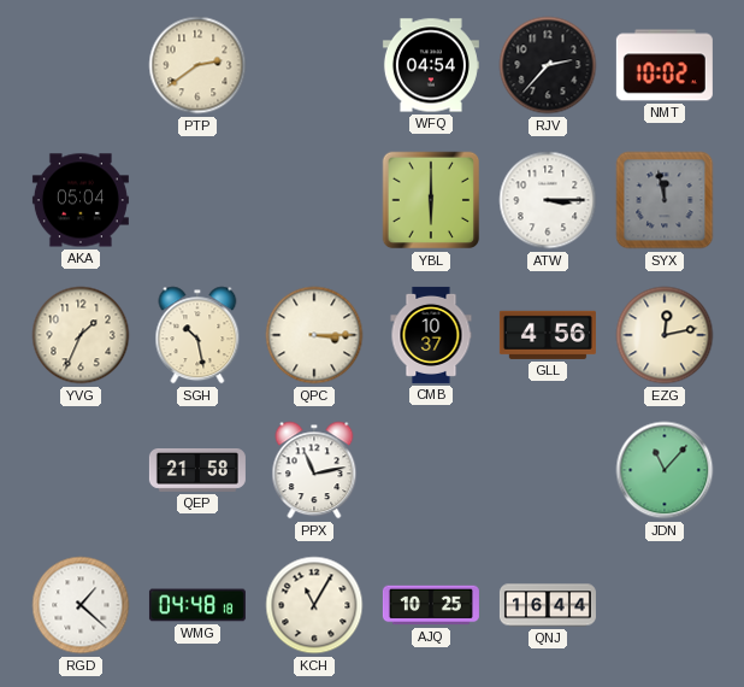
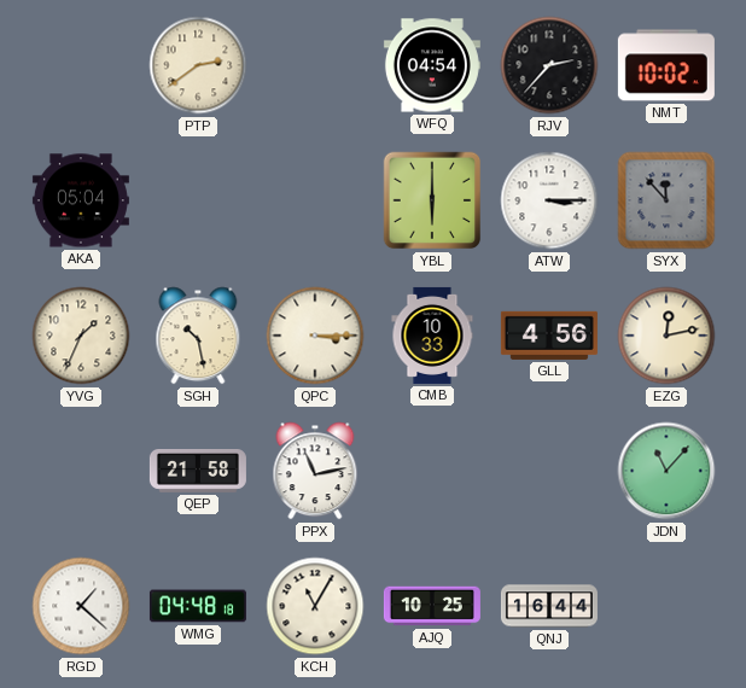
SYX: 11:58 -> 11:53 (666, 200)
CMB: 10:37 -> 10:33 (432, 336)
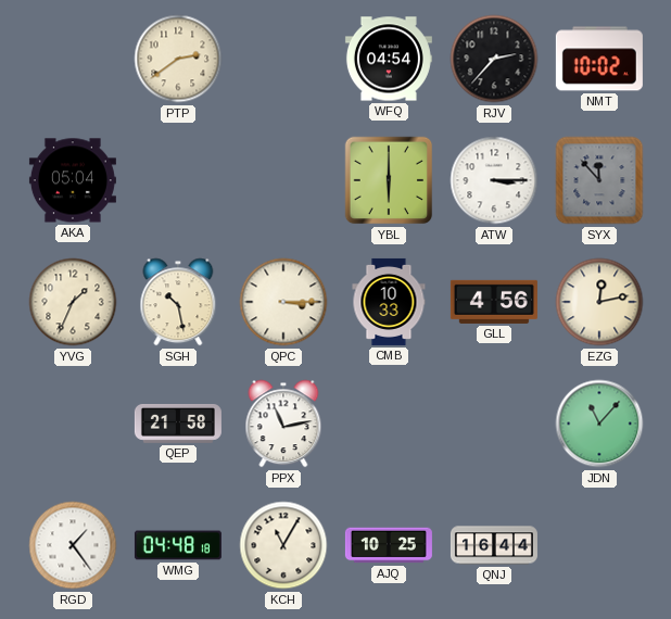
RGD: 1:22 -> 1:24 (73, 545)
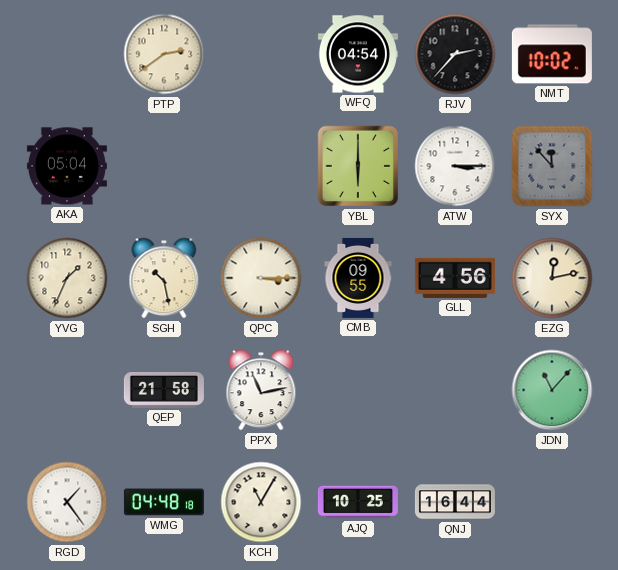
CMB: 10:33 -> 09:55 (358, 278)
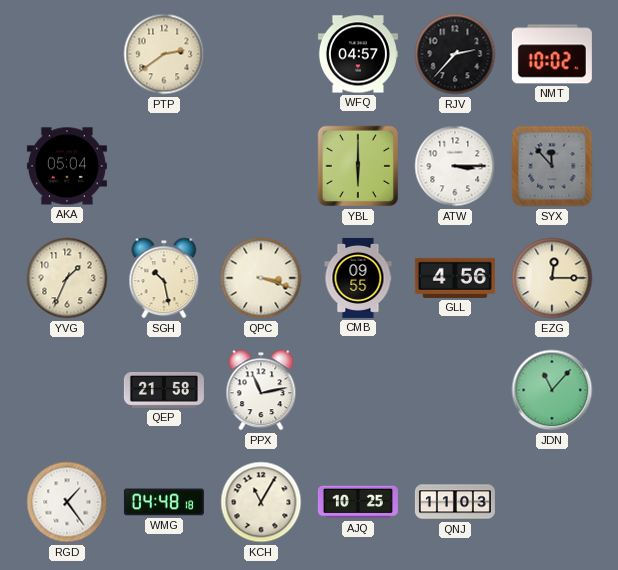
WFQ: 04:54 -> 04:57 (358, 54)
QPC: 3:15 -> 3:18 (261, 278)
EZG: 12:13 -> 12:15 (552, 278)
QNJ: 16:44 -> 11:03 (455, 502)
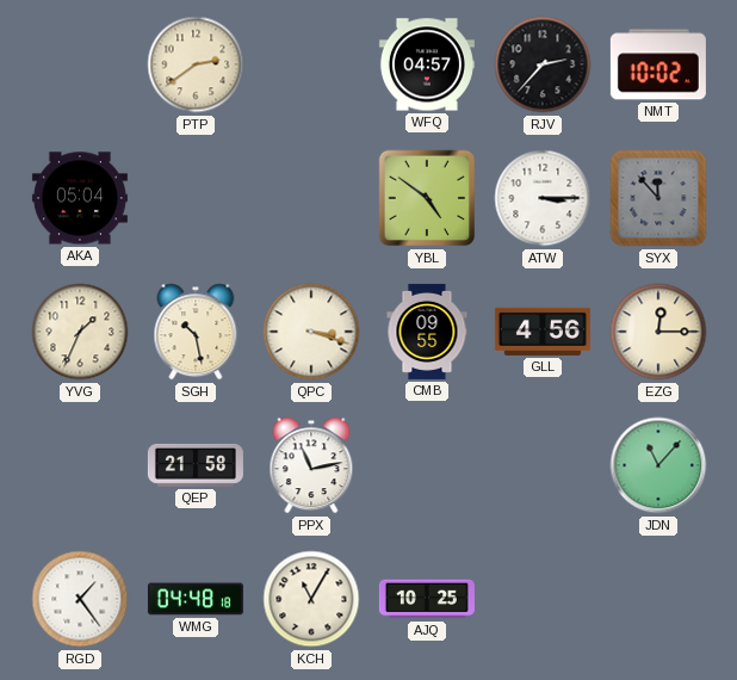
YBL: 6:00 -> 4:51 (427, 198)
QNJ: 11:03 -> none (455, 502)
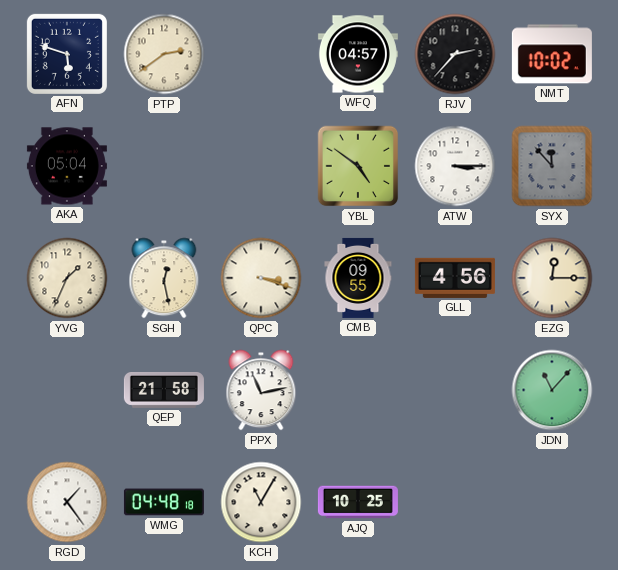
AFN: none -> 5:48 (67, 54)
SGH: 10:28 -> 12:28 (164, 278)
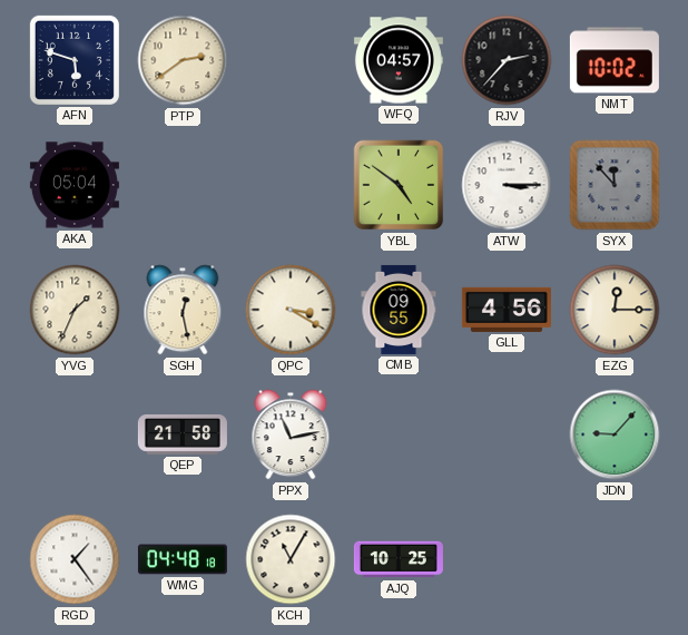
QPC: 3:18 -> 3:20 (291, 310)
JDN: 11:07 -> 9:07 (615, 434)
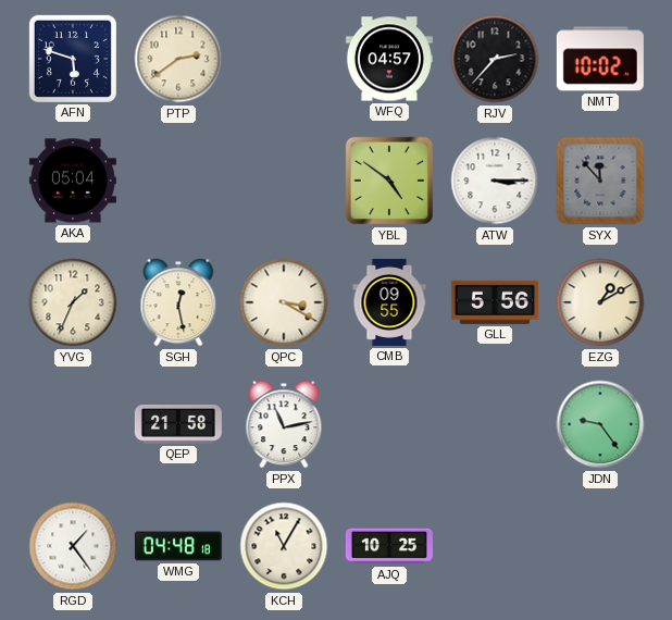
GLL: 4:56 -> 5:56 (495, 302)
EZG: 12:15 -> 1:10 (600, 302)
JDN: 9:07 -> 9:24 (600, 424)
